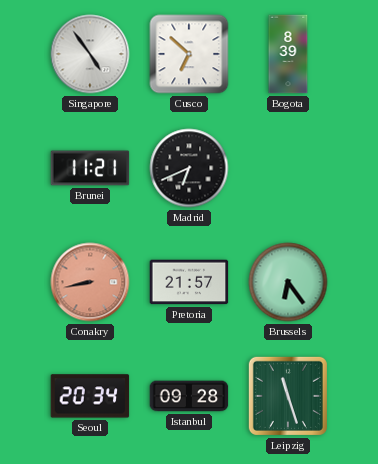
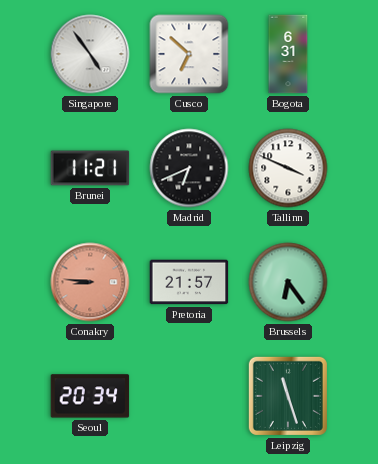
Bogota: 8:39 -> 6:31 (288, 54)
Tallinn: none -> 3:49 (288, 168)
Conakry: 8:43 -> 8:46 (90, 282)
Istanbul: 09:28 -> none (189, 396)
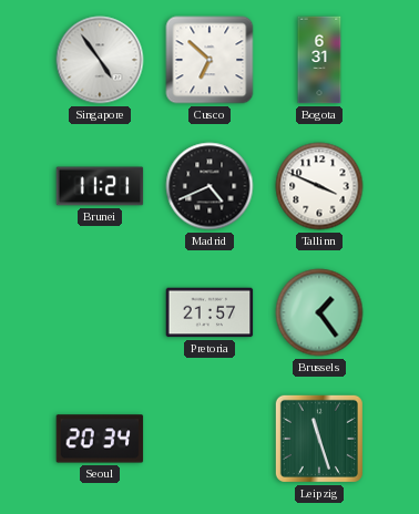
Madrid: 6:41 -> 4:41 (209, 186)
Conakry: 8:46 -> none (90, 282)
Brussels: 6:24 -> 1:24 (319, 312)
